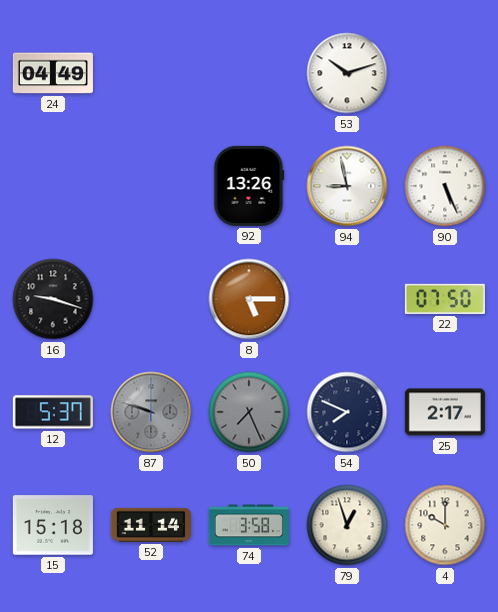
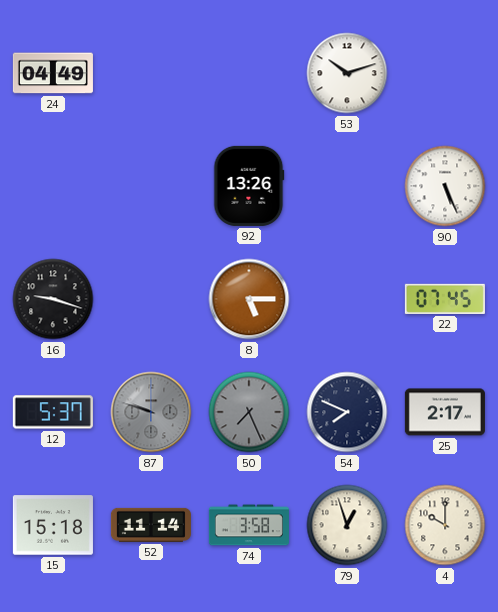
94: 8:58 -> none (347, 186)
22: 07:50 -> 07:45 (445, 299)
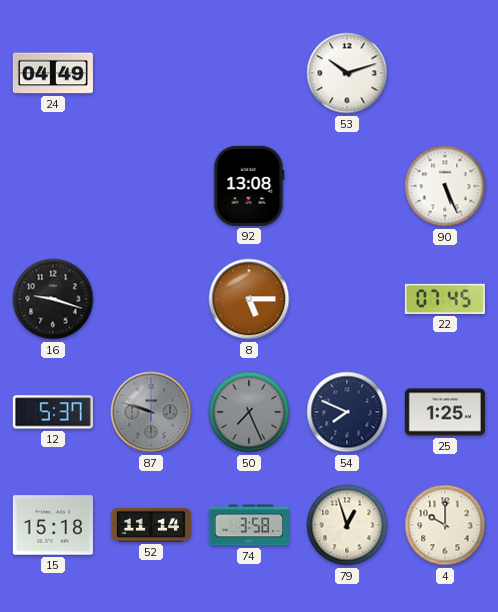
92: 13:26 -> 13:08 (249, 186)
25: 2:17 -> 1:25 (445, 412)
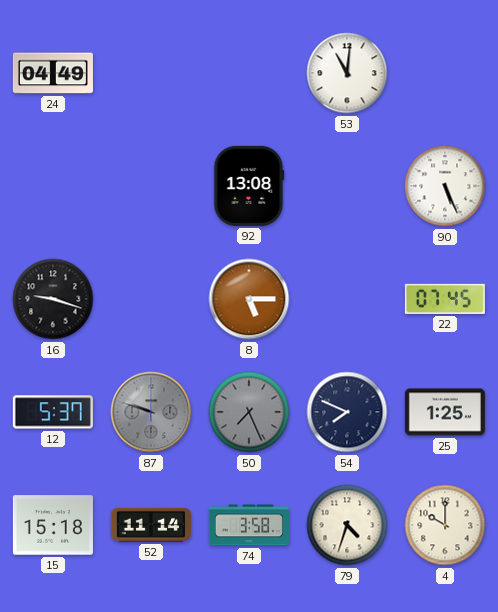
53: 10:12 -> 11:01 (347, 73)
79: 12:57 -> 4:33 (347, 525)
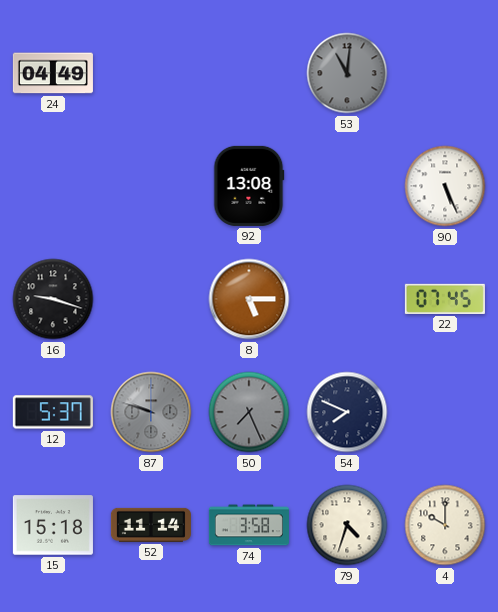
53 dial: white -> grey (347, 73)
25: 1:25 -> none (445, 412)
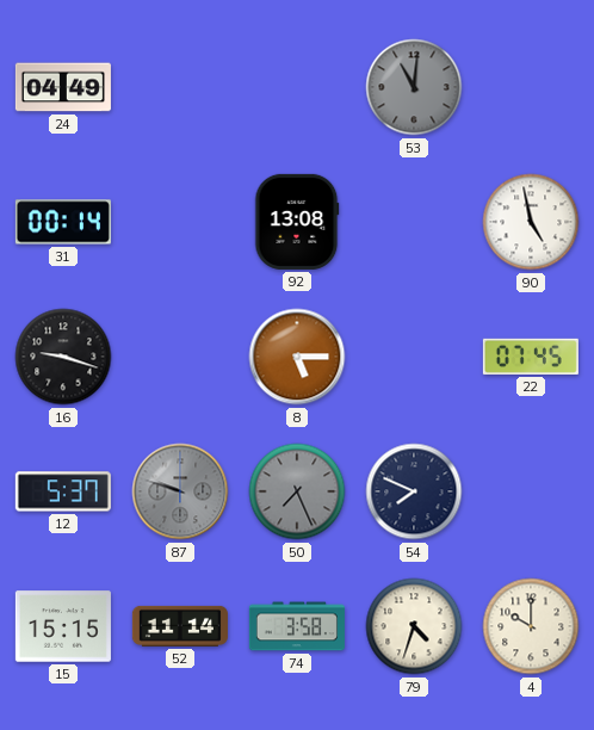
31: none -> 00:14 (63, 222)
90: 5:26 -> 4:58 (531, 222)
15: 15:18 -> 15:15 (63, 626)
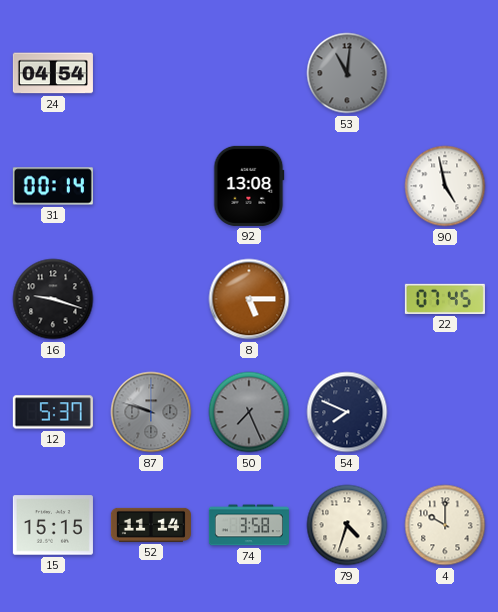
24: 04:49 -> 04:54 (53, 73)
